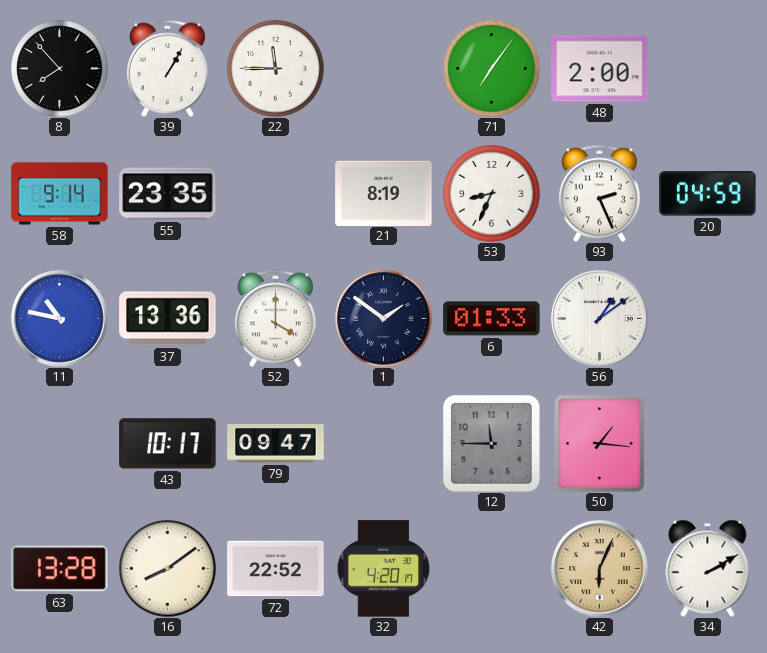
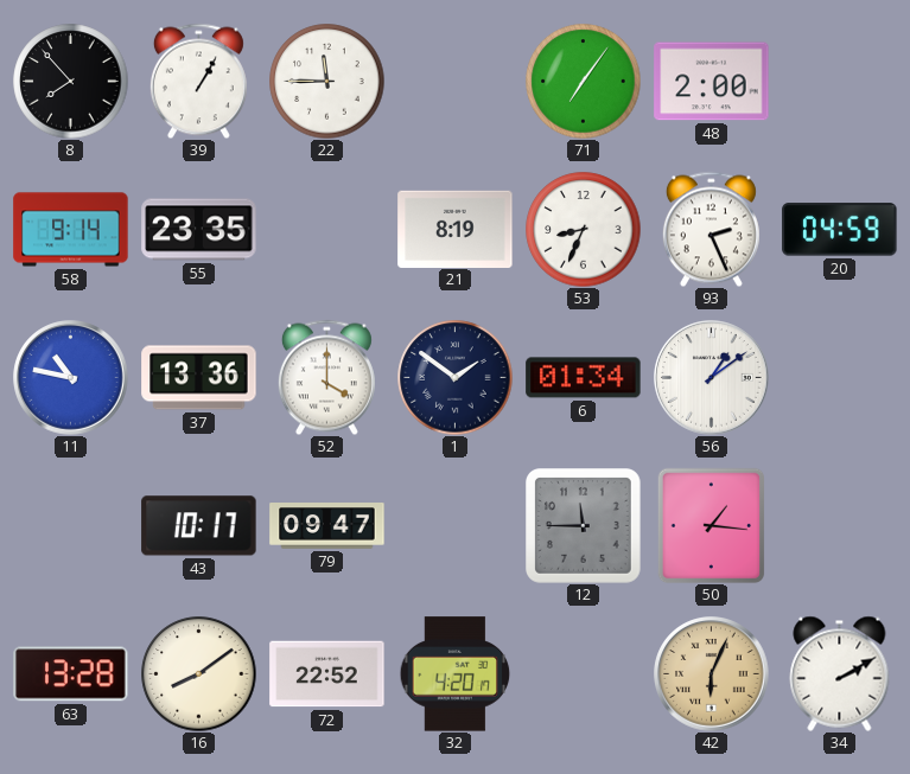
6: 01:33 -> 01:34 (584, 378)
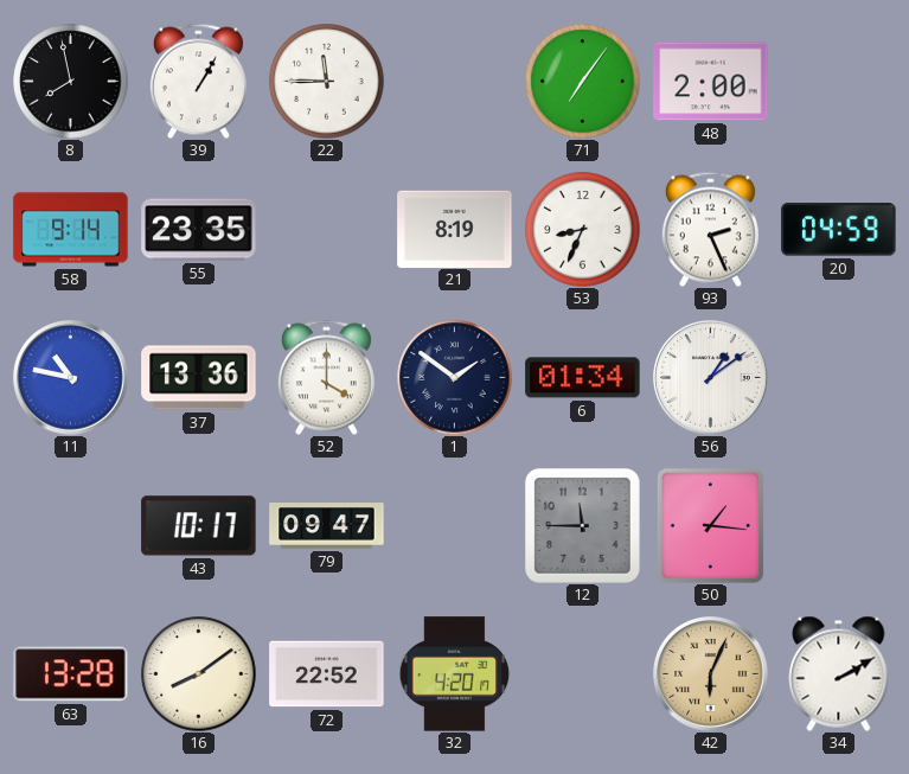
8: 7:53 -> 7:58 (71, 82)
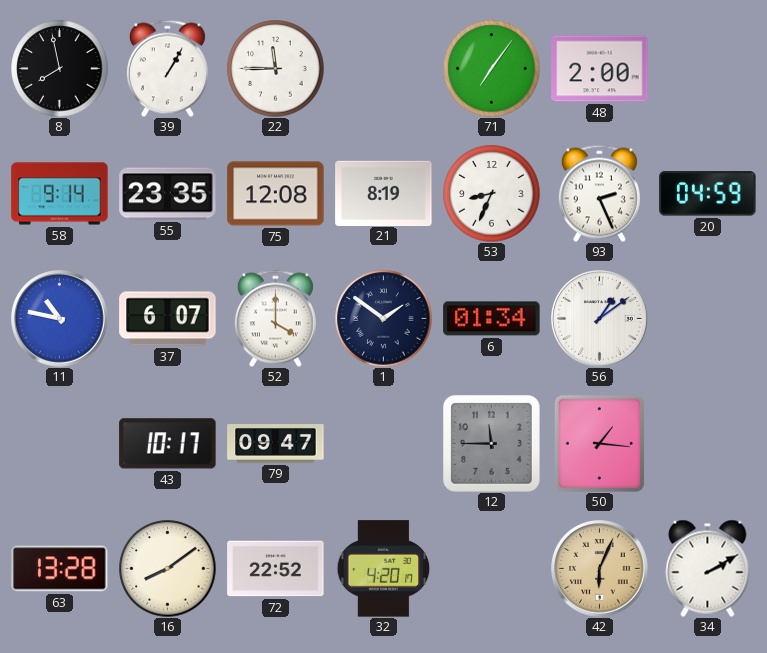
75: none -> 12:08 (276, 194)
37: 13:36 -> 6:07 (168, 319)
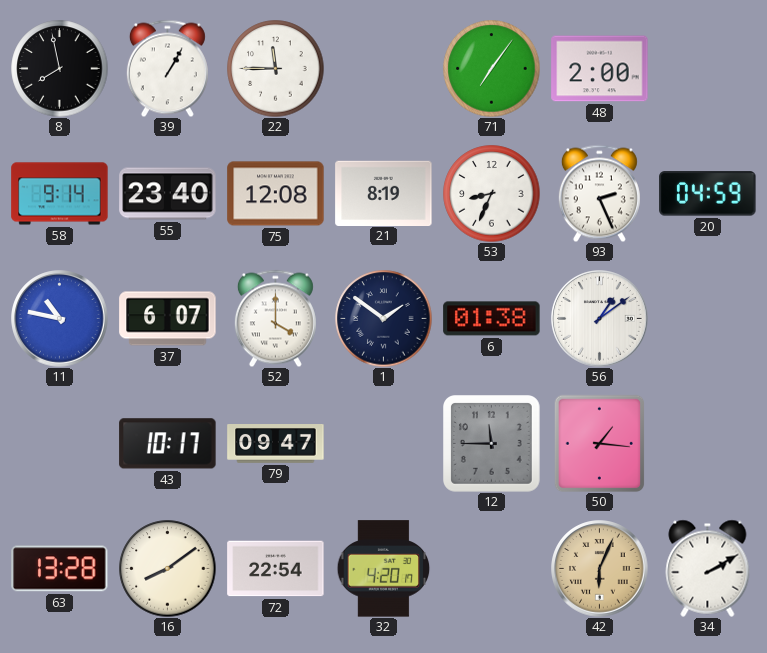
55: 23:35 -> 23:40 (168, 194)
6: 01:34 -> 01:38 (492, 319)
72: 22:52 -> 22:54 (276, 569)
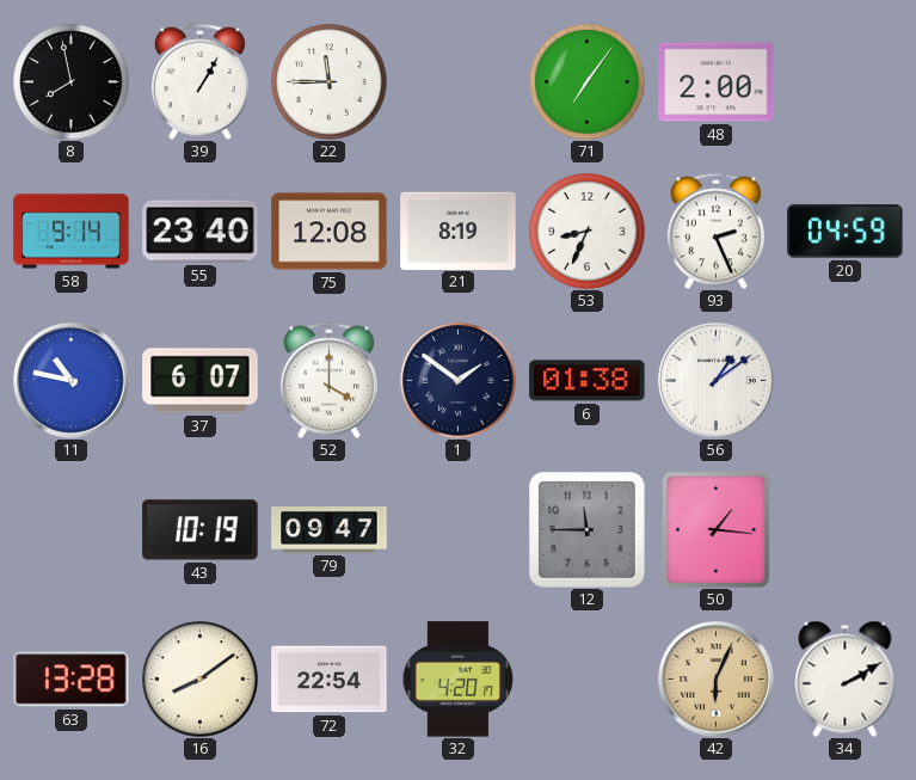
43: 10:17 -> 10:19 (201, 530)
